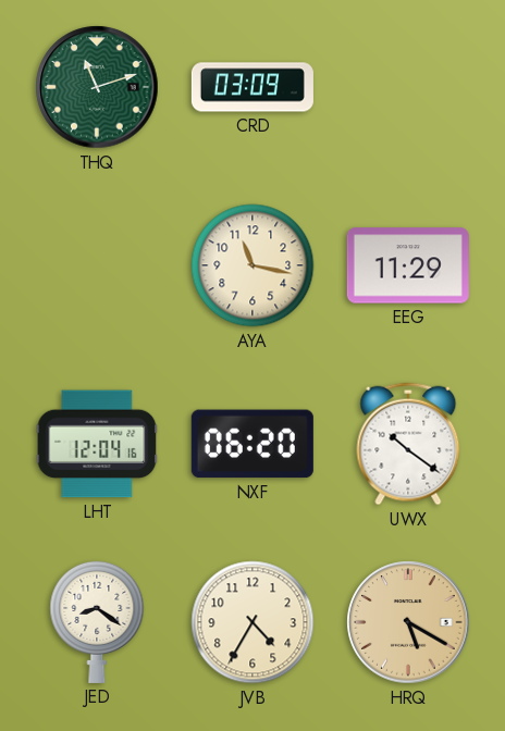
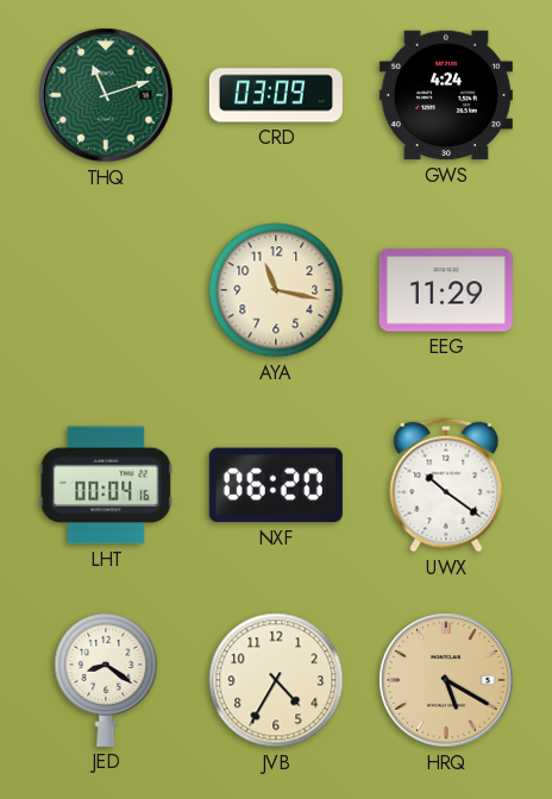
GWS: none -> 4:24 (446, 95)
LHT: 12:04 -> 00:04 (106, 485)
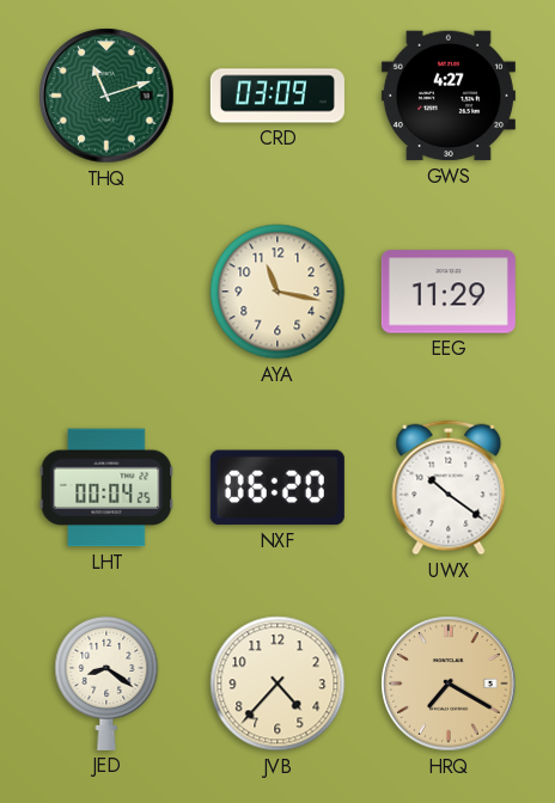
GWS: 4:24 -> 4:27 (449, 96)
LHT: 00:04:16 -> 00:04:25 (106, 488)
JVB: 4:35 -> 4:37 (277, 684)
HRQ: 5:20 -> 7:20 (449, 684)
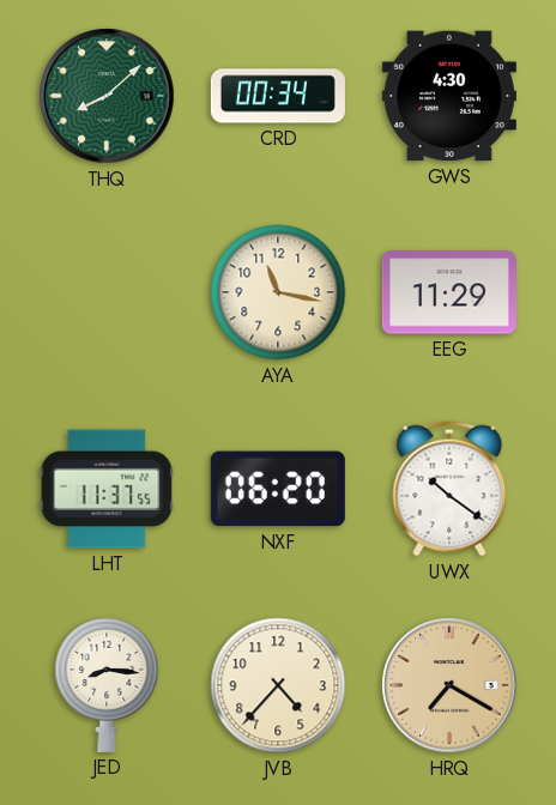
THQ: 11:12 -> 8:08 (107, 96)
CRD: 03:09 -> 00:34 (278, 96)
GWS: 4:27 -> 4:30 (449, 96)
LHT: 00:04 -> 11:37 (107, 489)
JED: 8:21 -> 8:16 (107, 684)
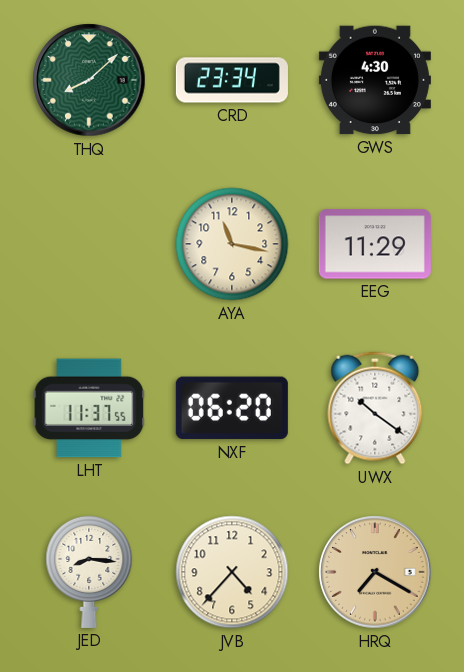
CRD: 00:34 -> 23:34 (232, 80)
